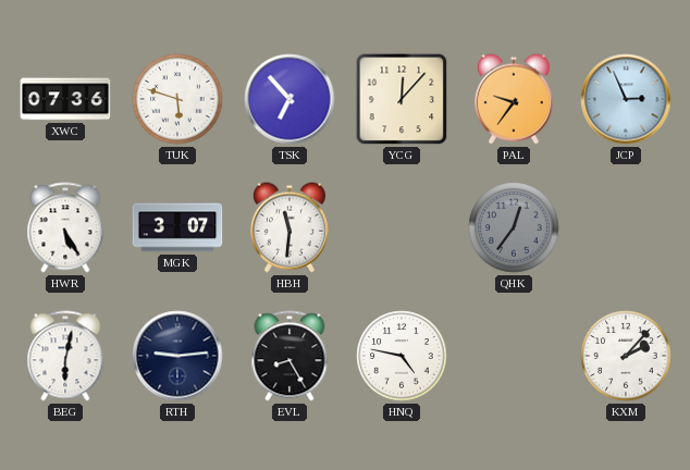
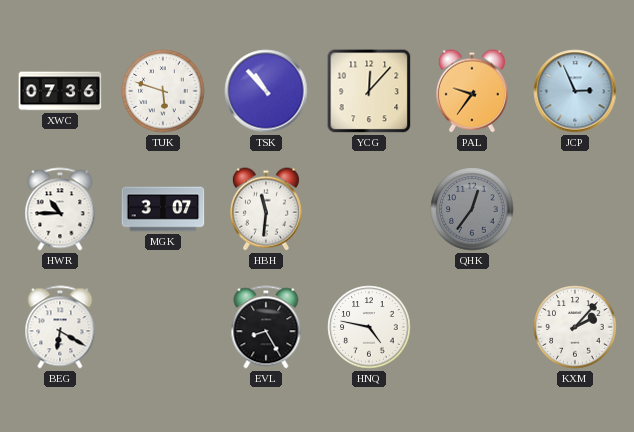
TSK: 6:53 -> 10:53 (266, 91)
HWR: 5:25 -> 10:45 (60, 209)
BEG: 6:02 -> 6:20 (60, 327)
RTH: 9:14 -> none (177, 356)
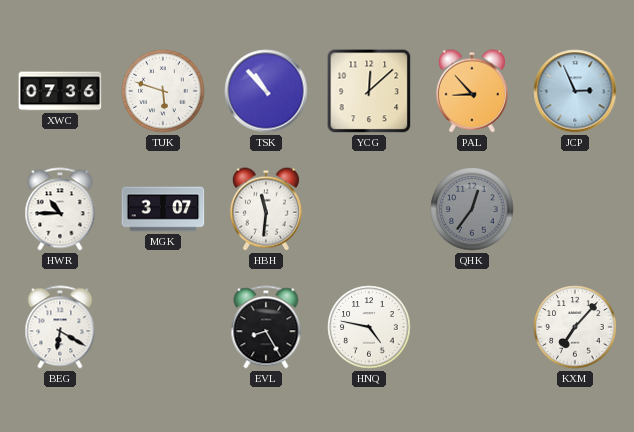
YCG: 12:07 -> 12:08 (369, 91)
PAL: 9:36 -> 8:53 (472, 91)
KXM: 2:07 -> 7:07 (575, 327)
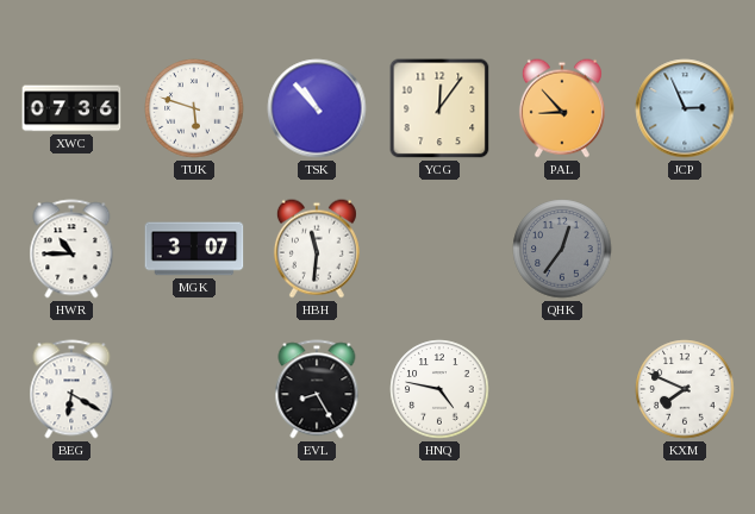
YCG: 12:08 -> 12:06 (439, 108)
KXM: 7:07 -> 7:49 (685, 389)
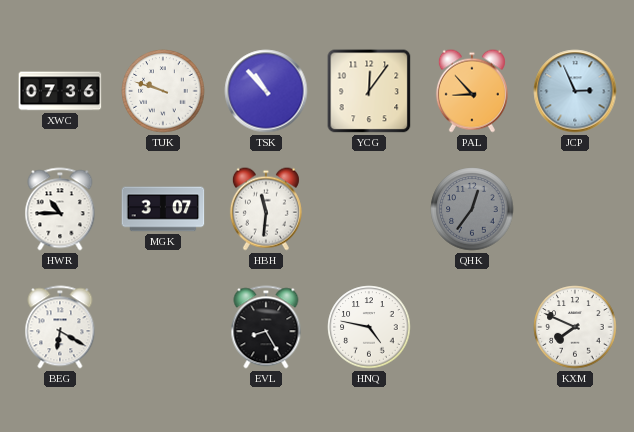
TUK: 5:48 -> 9:48 (163, 91)
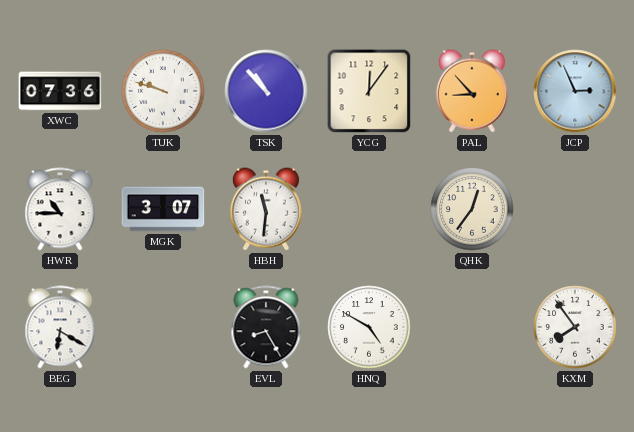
QHK dial: grey -> cream (472, 209)
HNQ: 4:47 -> 4:50 (369, 327)
KXM: 7:49 -> 7:54 (575, 327)
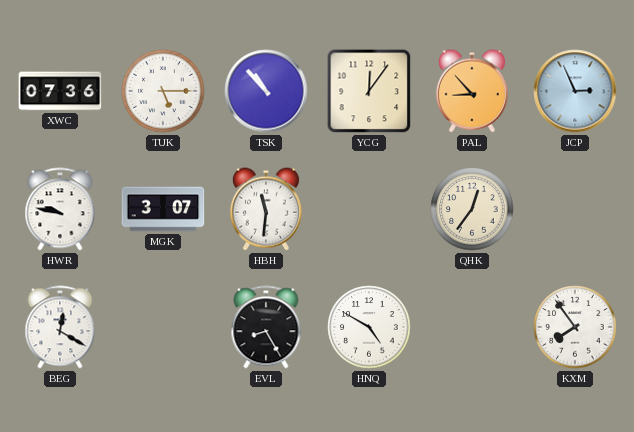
TUK: 9:48 -> 5:15 (163, 91)
HWR: 10:45 -> 9:47 (60, 209)
BEG: 6:20 -> 12:20 (60, 327)
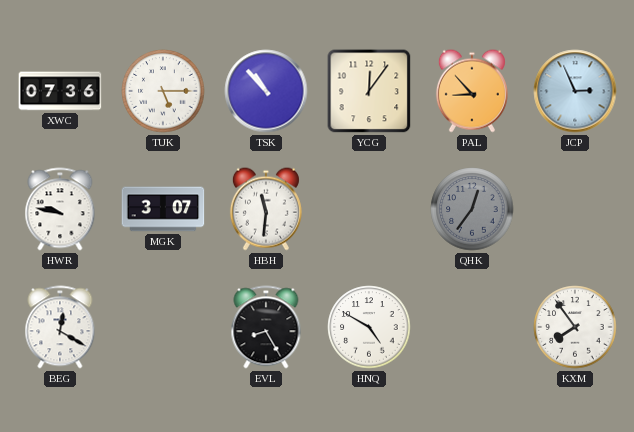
QHK dial: cream -> grey (472, 209)
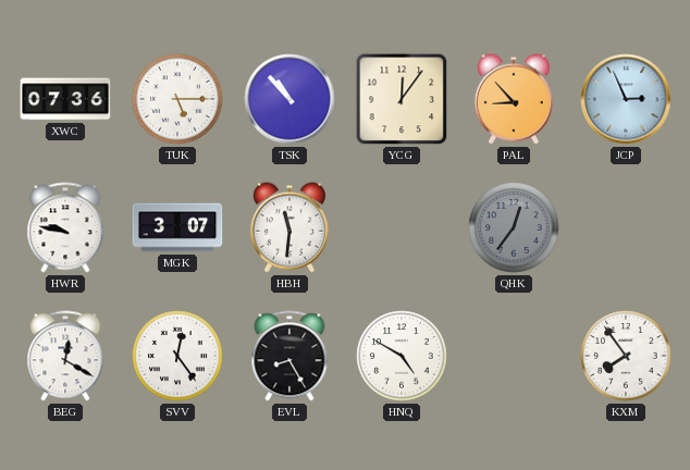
SVV: none -> 12:24 (177, 356)
